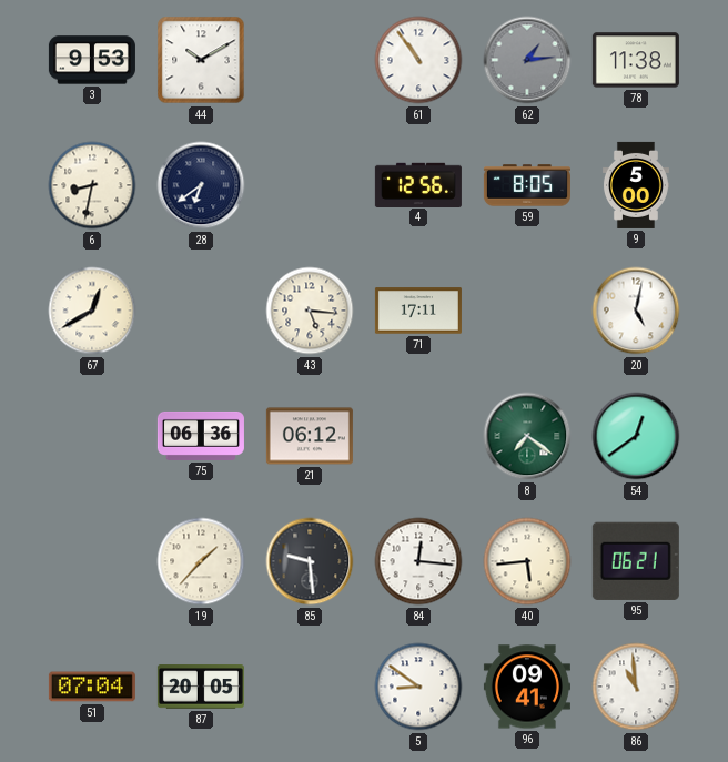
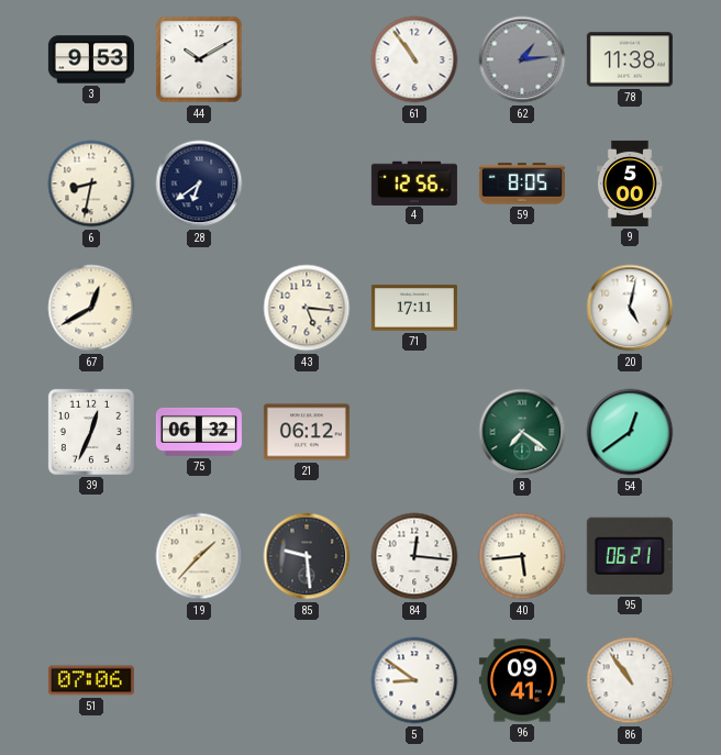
39: none -> 12:34 (91, 432)
75: 06:36 -> 06:32 (199, 432)
51: 07:04 -> 07:06 (91, 680)
87: 20:05 -> none (201, 687)
86: 10:59 -> 10:54 (630, 680)
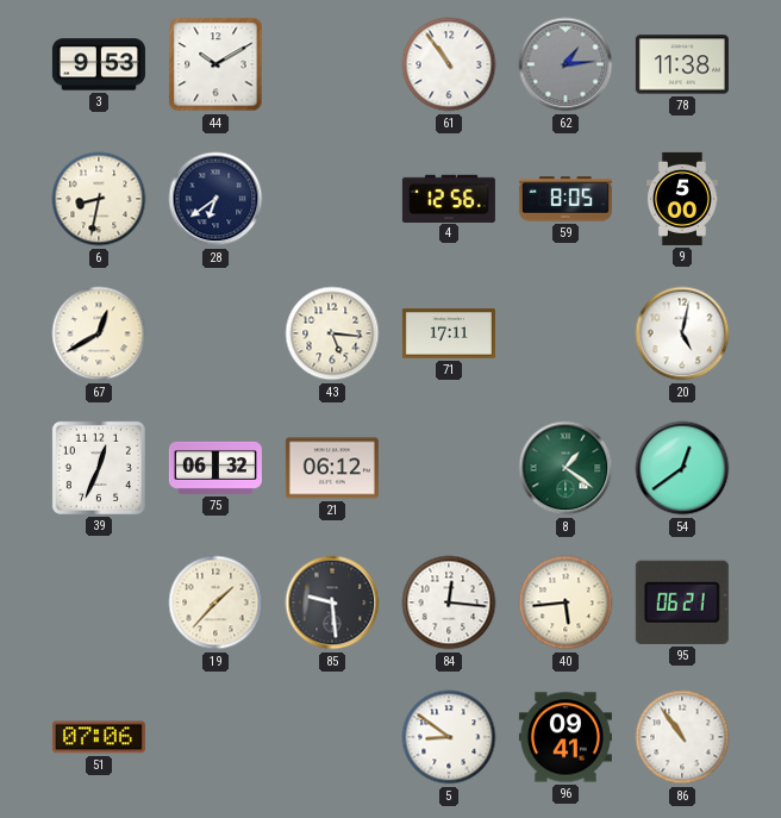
8: 7:21 -> 1:21 (566, 468)
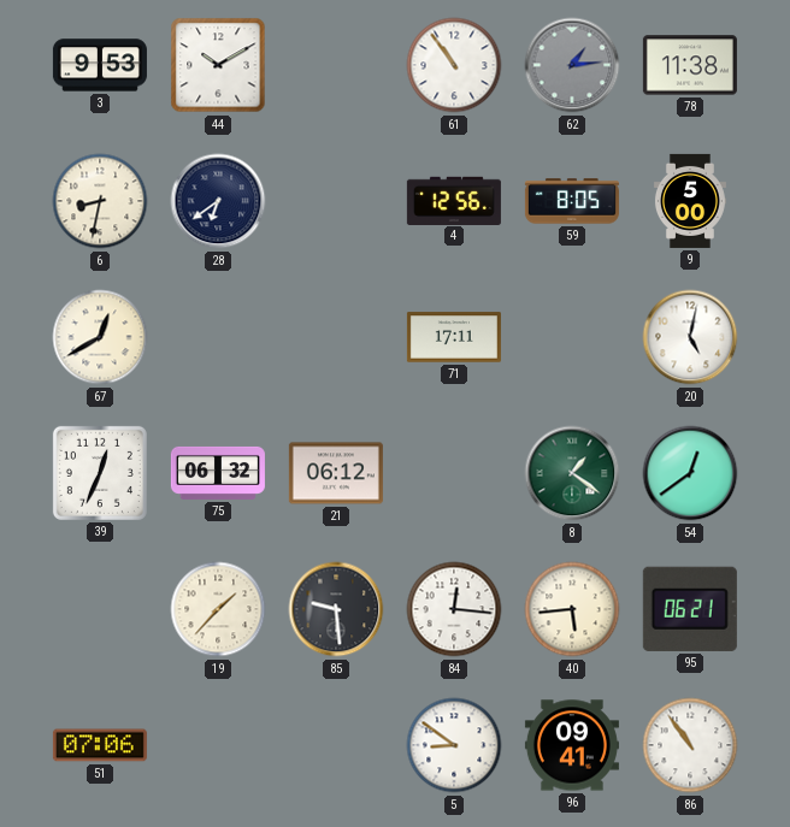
43: 5:16 -> none (332, 333)
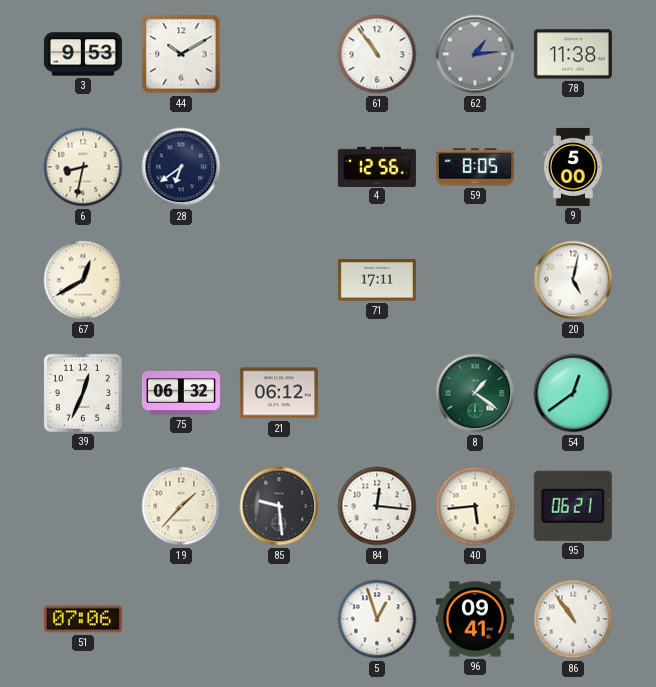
5: 8:51 -> 12:57 (377, 619)
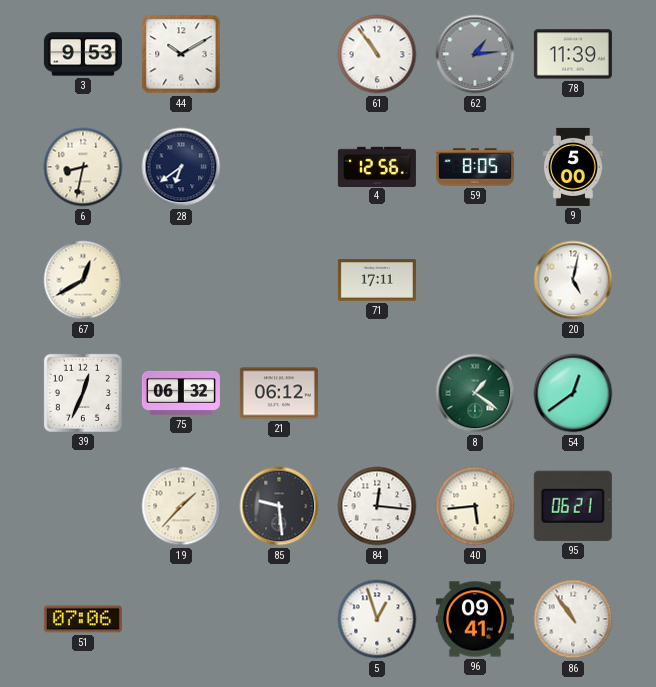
78: 11:38 -> 11:39 (573, 54)
